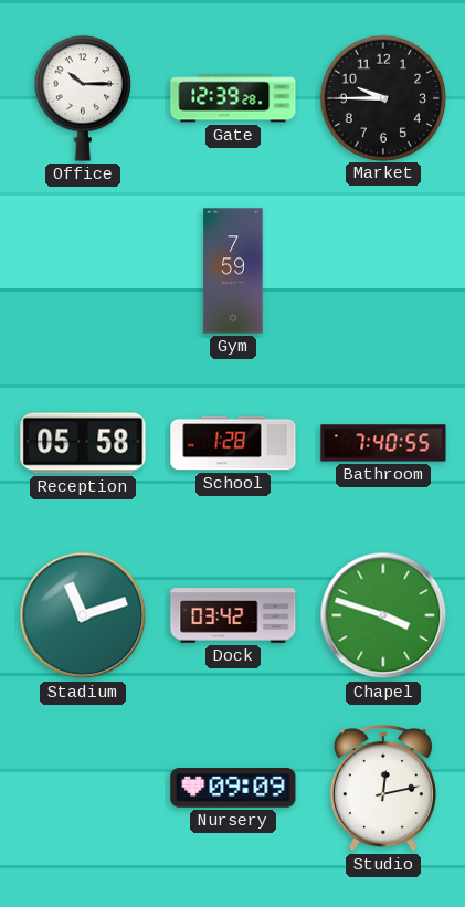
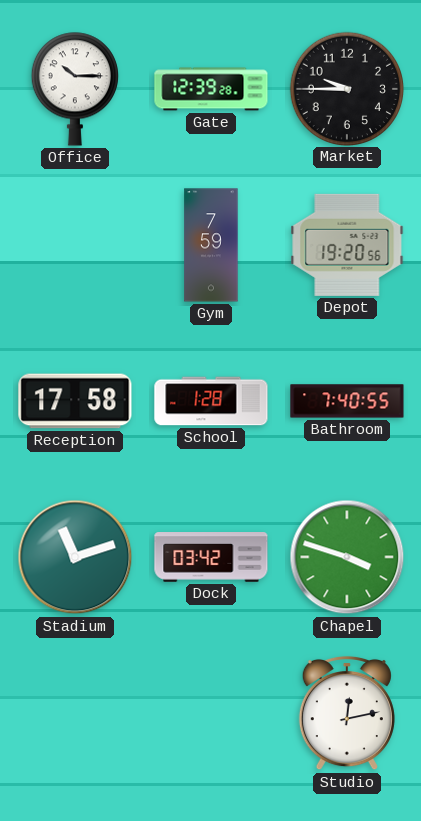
Depot: none -> 19:20 (347, 245)
Reception: 05:58 -> 17:58 (75, 401)
Nursery: 09:09 -> none (233, 789)
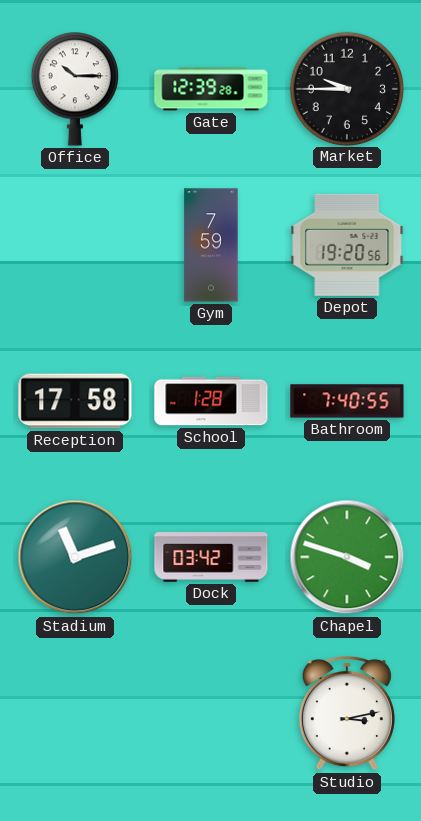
Studio: 12:13 -> 3:13 (347, 713)
